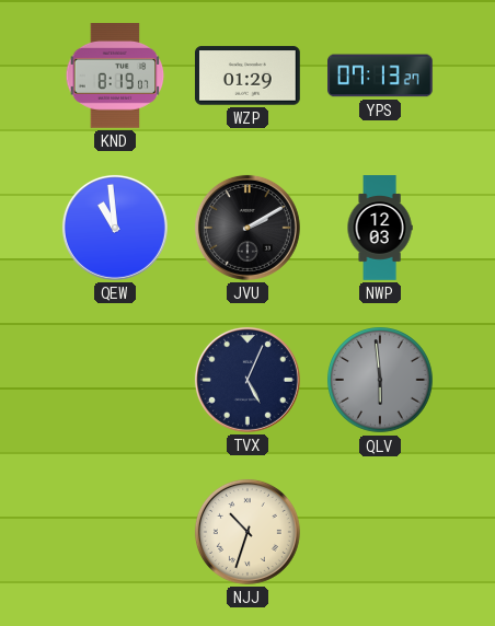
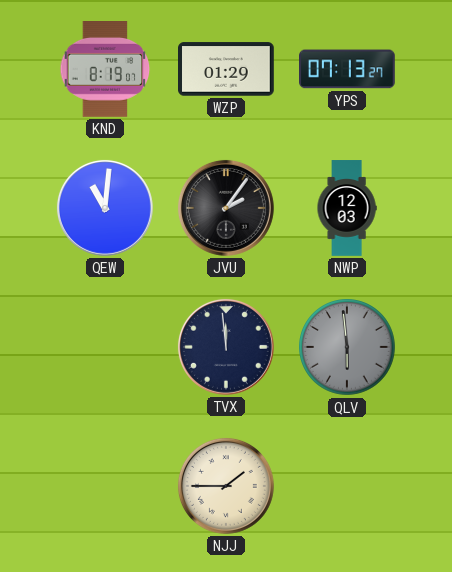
QEW: 10:59 -> 11:01 (105, 208)
JVU: 2:10 -> 2:06 (226, 208)
TVX: 5:04 -> 11:59 (226, 347)
NJJ: 10:33 -> 1:45 (226, 486)
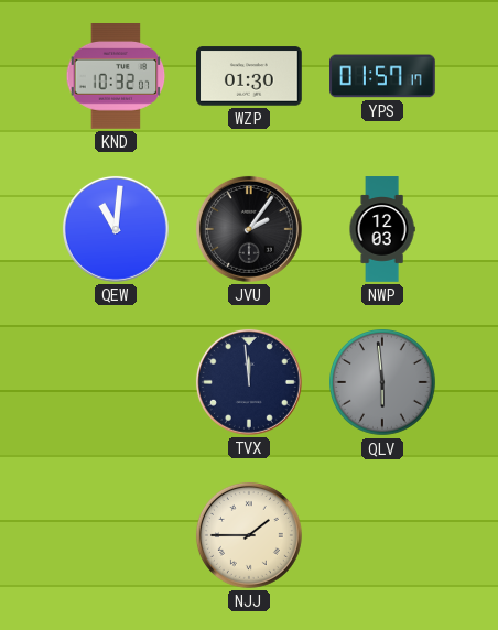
KND: 8:19 -> 10:32 (116, 77)
WZP: 01:29 -> 01:30 (250, 76)
YPS: 07:13 -> 01:57 (383, 76)
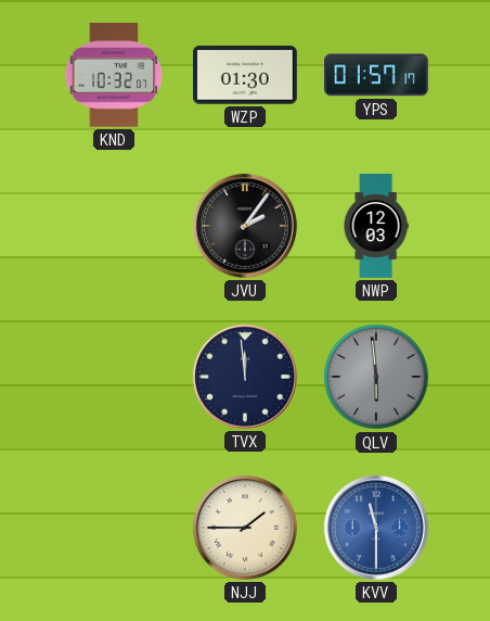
QEW: 11:01 -> none (116, 229)
KVV: none -> 11:30 (376, 528)
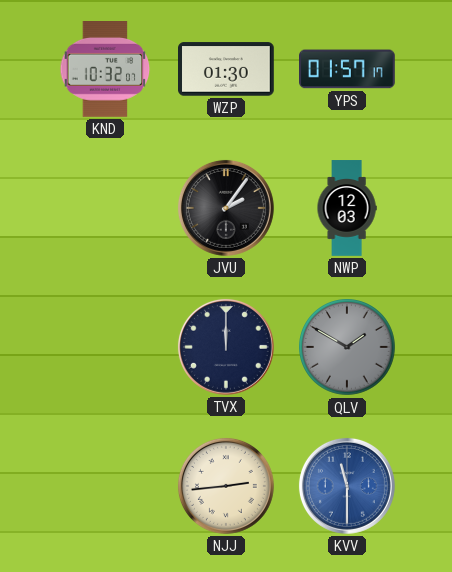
TVX: 11:59 -> 12:00 (226, 347)
QLV: 5:59 -> 1:50 (347, 347)
NJJ: 1:45 -> 2:44 (226, 486)
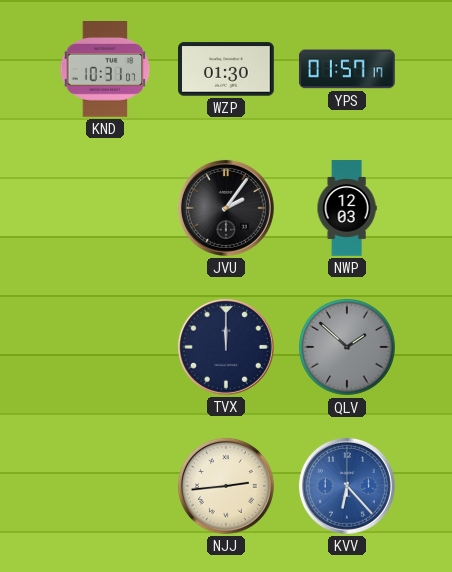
KND: 10:32 -> 10:31 (105, 70)
QLV: 1:50 -> 1:52 (347, 347)
KVV: 11:30 -> 6:23 (347, 486)
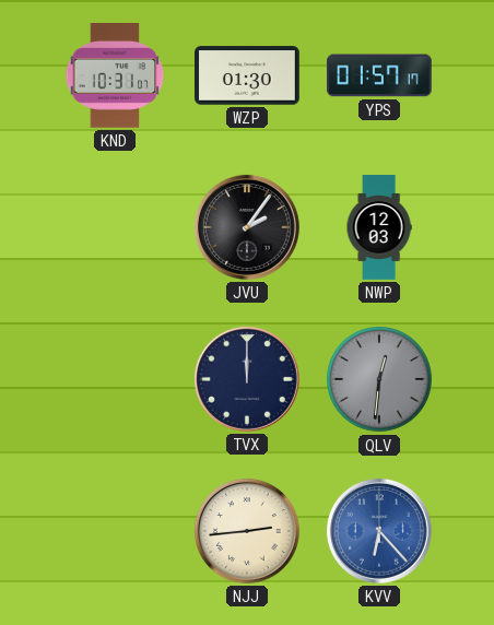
QLV: 1:52 -> 12:31 (379, 379)
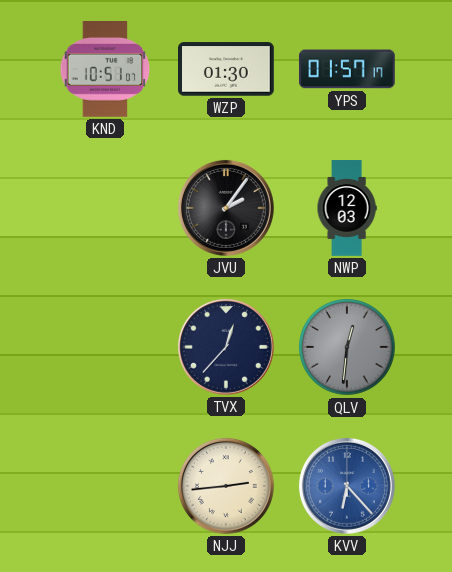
KND: 10:31 -> 10:51 (105, 70)
TVX: 12:00 -> 12:37 (226, 347)
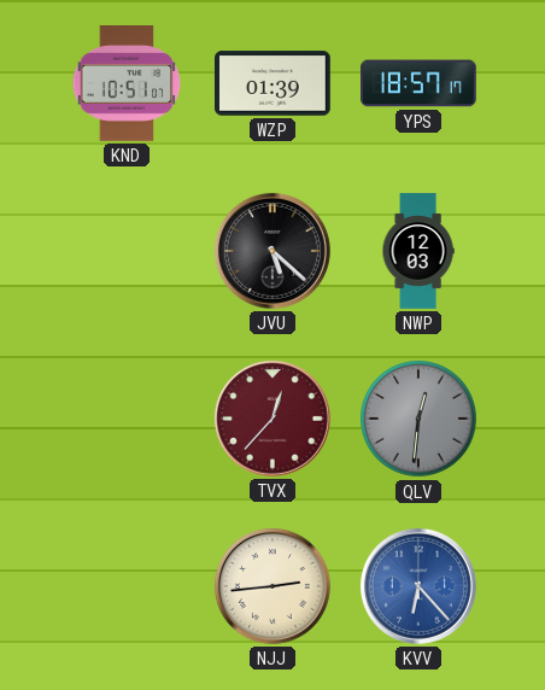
WZP: 01:30 -> 01:39 (274, 83)
YPS: 01:57 -> 18:57 (420, 83)
JVU: 2:06 -> 5:22 (272, 251)
TVX dial: navy -> burgundy (272, 419)
